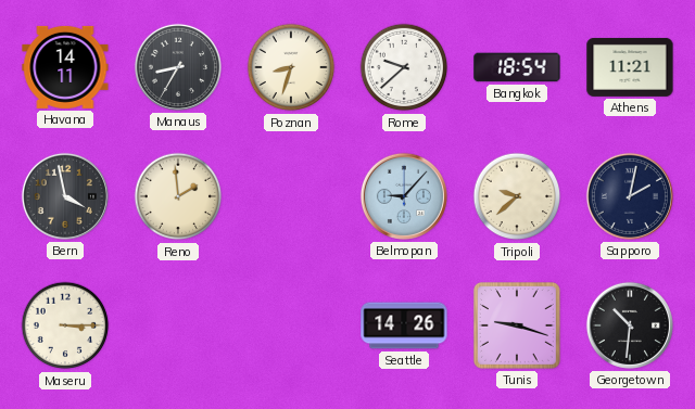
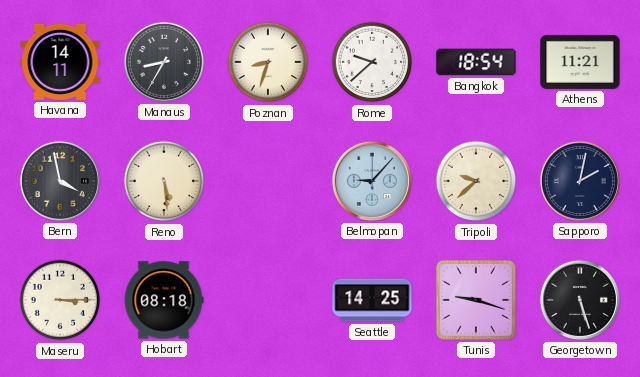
Reno: 1:59 -> 5:29 (164, 181)
Hobart: none -> 08:18 (164, 300)
Seattle: 14:26 -> 14:25 (372, 300)
Georgetown: 10:31 -> 5:27 (580, 300)
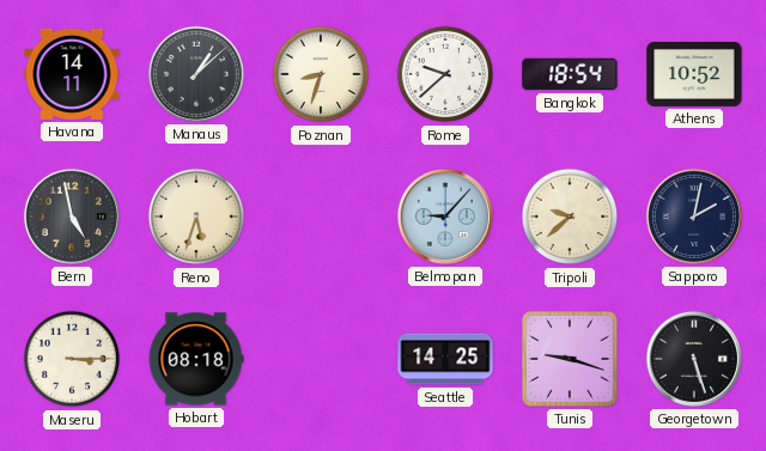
Manaus: 8:35 -> 1:08 (196, 74)
Athens: 11:21 -> 10:52 (694, 74)
Bern: 3:58 -> 4:58 (72, 217)
Reno: 5:29 -> 5:33 (196, 217)
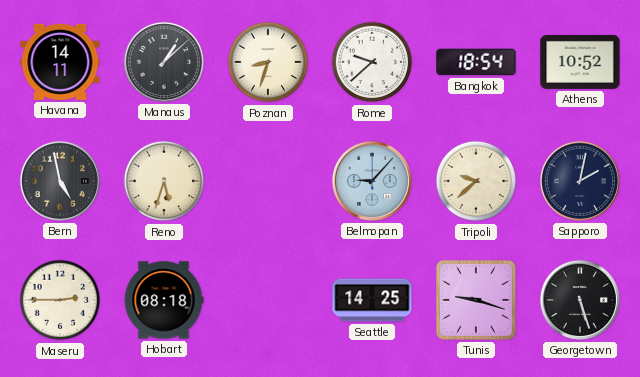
Maseru: 3:15 -> 2:45 (60, 300)
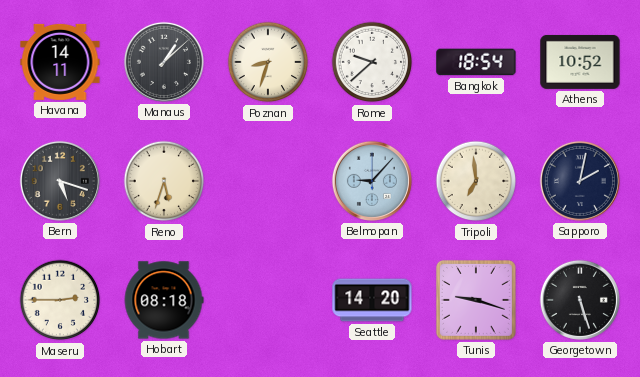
Bern: 4:58 -> 5:18 (60, 181)
Tripoli: 9:38 -> 6:59 (476, 181)
Seattle: 14:25 -> 14:20 (372, 300)
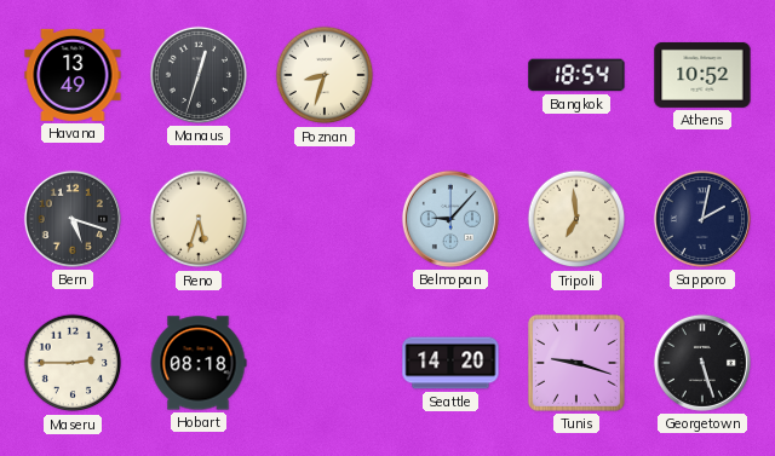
Havana: 14:11 -> 13:49 (73, 75)
Manaus: 1:08 -> 12:33 (199, 75)
Rome: 9:38 -> none (372, 62)
